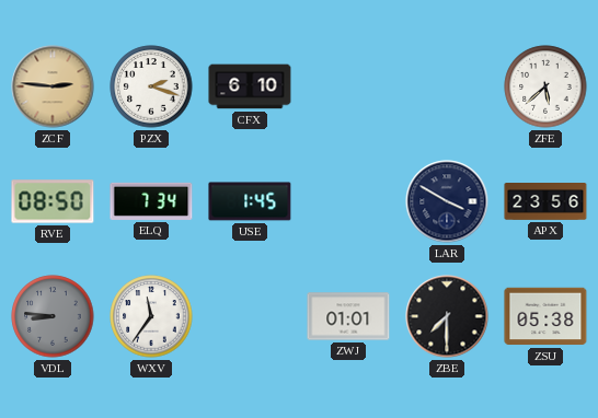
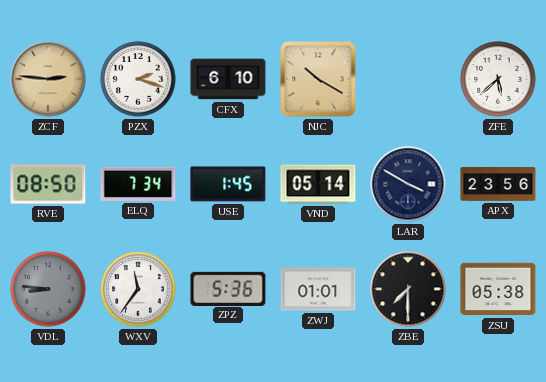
NJC: none -> 10:20 (318, 79)
VND: none -> 05:14 (318, 184)
ZPZ: none -> 5:36 (228, 288)
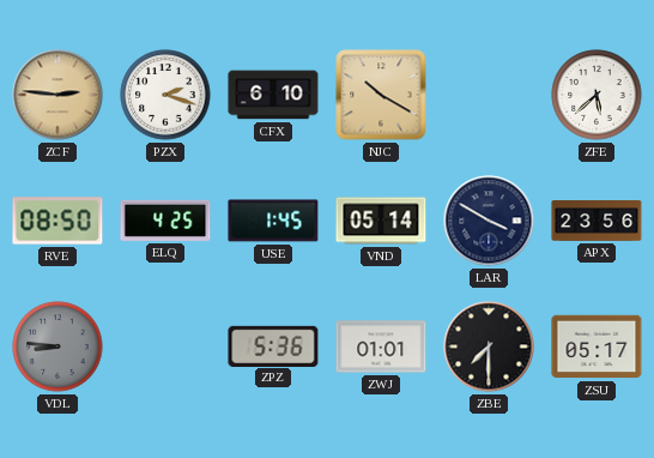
ELQ: 7:34 -> 4:25 (165, 221)
WXV: 11:36 -> none (138, 289)
ZSU: 05:38 -> 05:17 (597, 346)
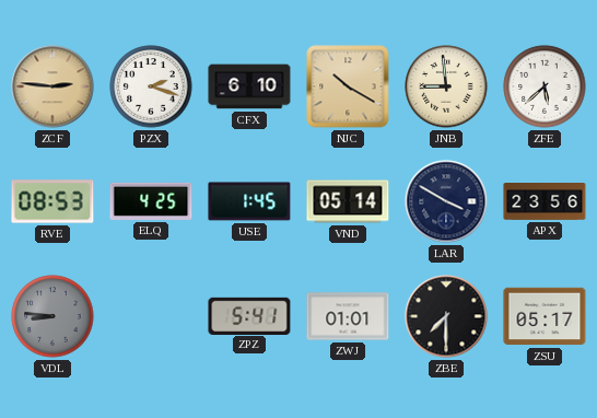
JNB: none -> 8:59 (446, 86)
RVE: 08:50 -> 08:53 (52, 201)
ZPZ: 5:36 -> 5:41 (249, 315)
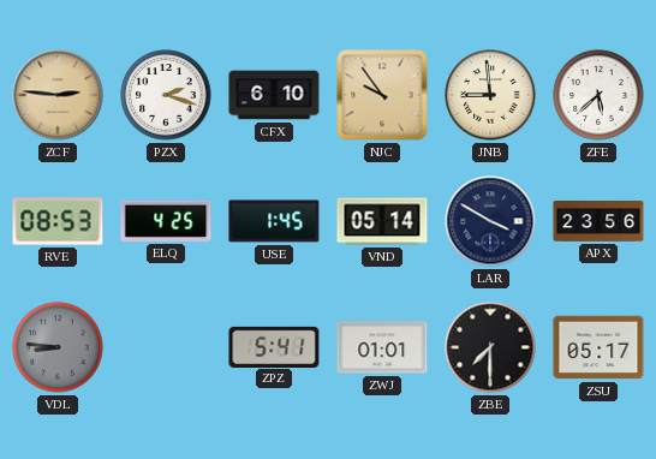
NJC: 10:20 -> 9:54 (382, 95)
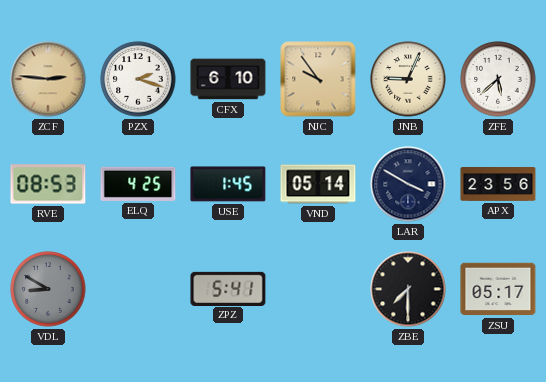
JNB: 8:59 -> 9:04 (408, 79)
VDL: 8:46 -> 8:50 (48, 289)
ZWJ: 01:01 -> none (382, 347)
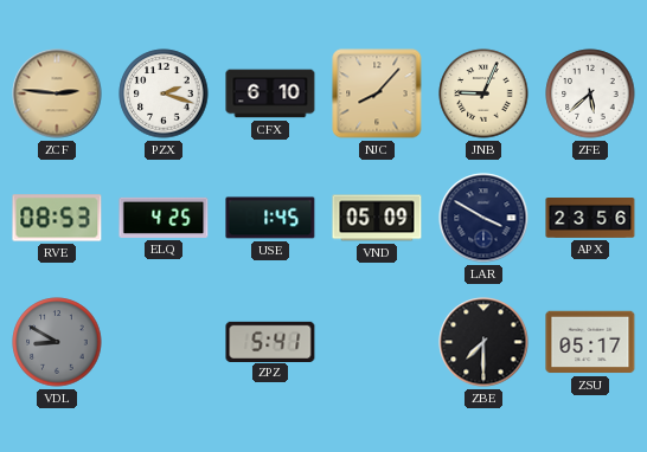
NJC: 9:54 -> 8:07 (377, 93)
VND: 05:14 -> 05:09 (377, 218)
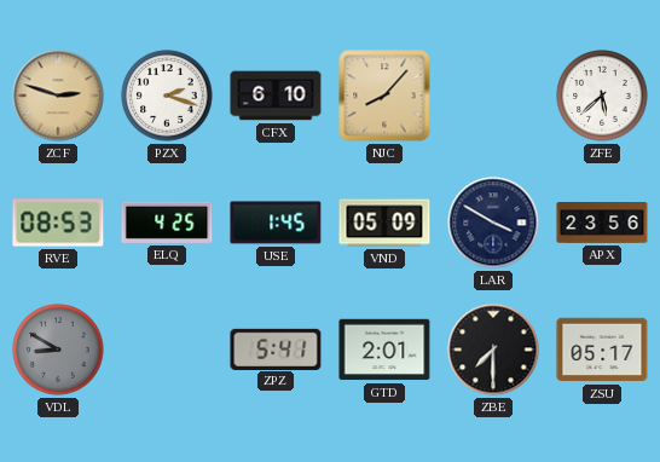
ZCF: 2:46 -> 2:48 (58, 96)
JNB: 9:04 -> none (483, 93)
GTD: none -> 2:01 (384, 350)
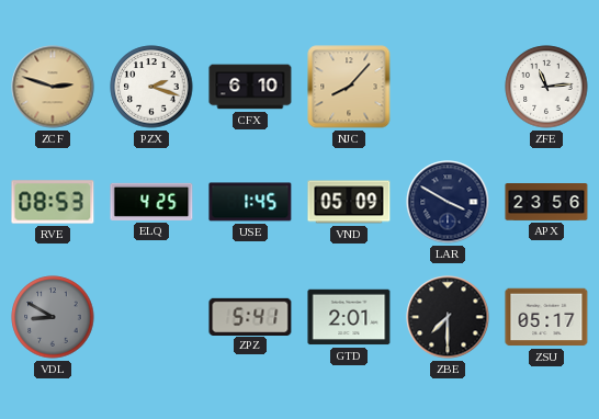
ZFE: 5:38 -> 11:14 (546, 87)
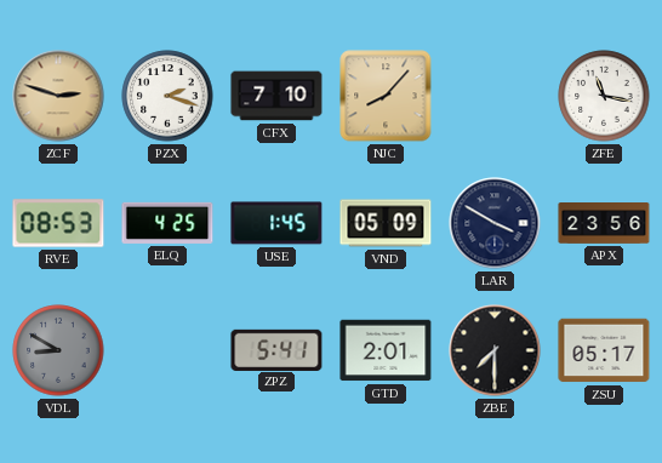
CFX: 6:10 -> 7:10 (276, 96)
ZFE: 11:14 -> 11:17 (604, 96)
